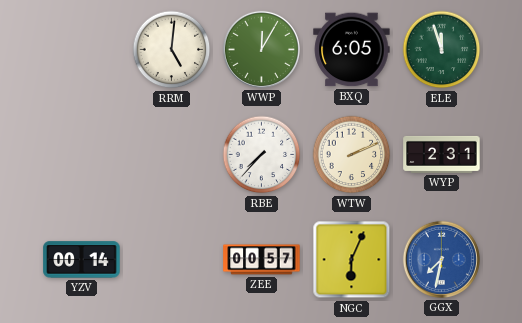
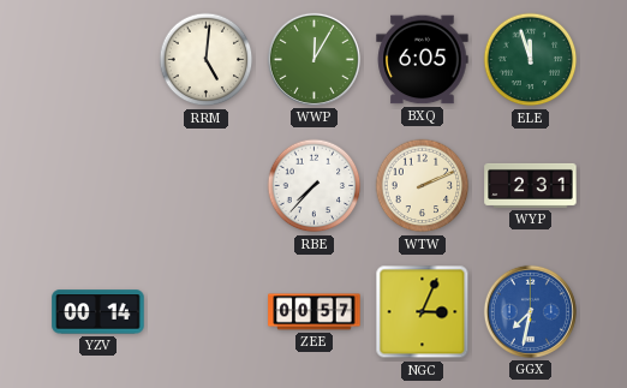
NGC: 6:04 -> 3:04 (423, 312)
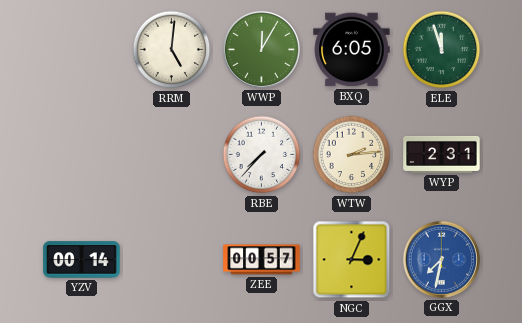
WTW: 2:11 -> 2:14 (352, 155)
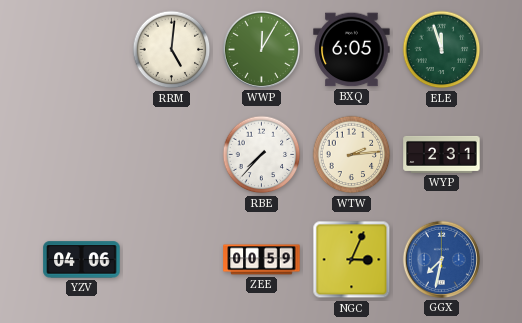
YZV: 00:14 -> 04:06 (82, 260)
ZEE: 00:57 -> 00:59 (262, 260)
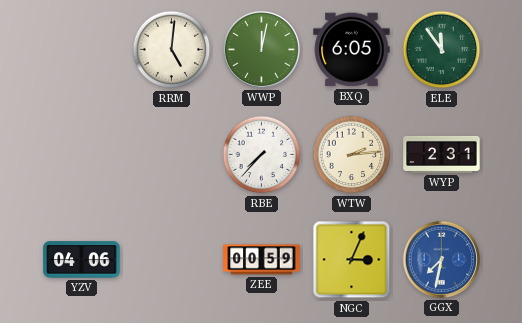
WWP: 12:05 -> 12:02 (261, 49)
ELE: 11:57 -> 11:54 (442, 50)
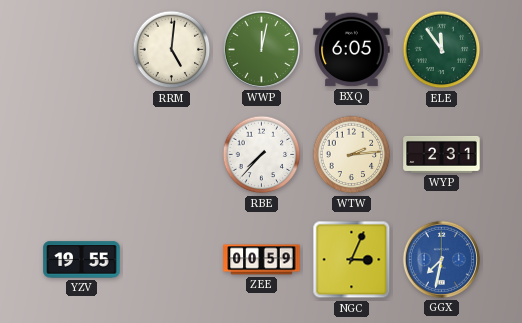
YZV: 04:06 -> 19:55 (82, 260)
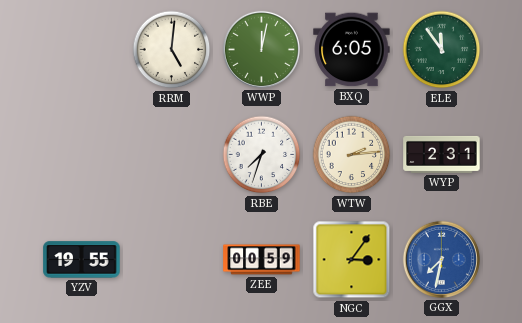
RBE: 7:37 -> 7:33 (262, 155)
NGC: 3:04 -> 3:06 (352, 260)
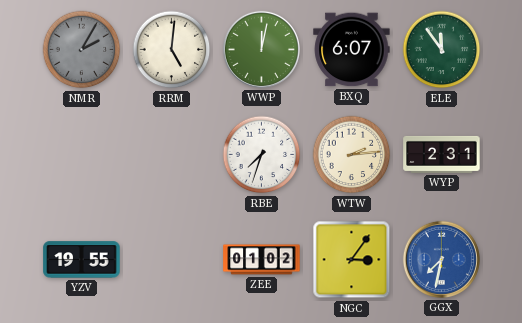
NMR: none -> 2:05 (82, 50)
BXQ: 6:05 -> 6:07 (352, 50)
ZEE: 00:59 -> 01:02 (262, 260)
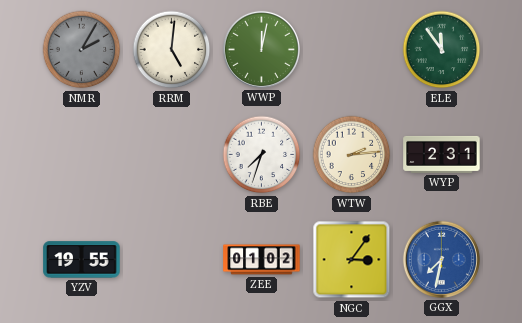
BXQ: 6:07 -> none (352, 50)
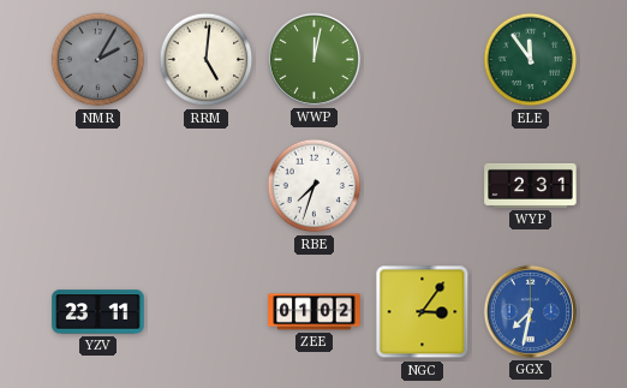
WTW: 2:14 -> none (352, 155)
YZV: 19:55 -> 23:11 (98, 312)
